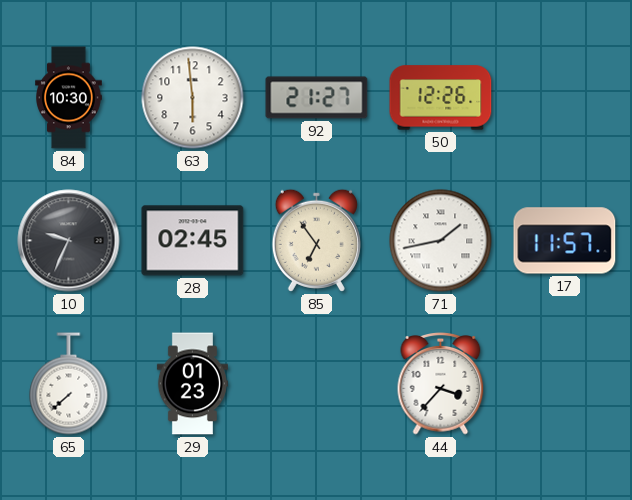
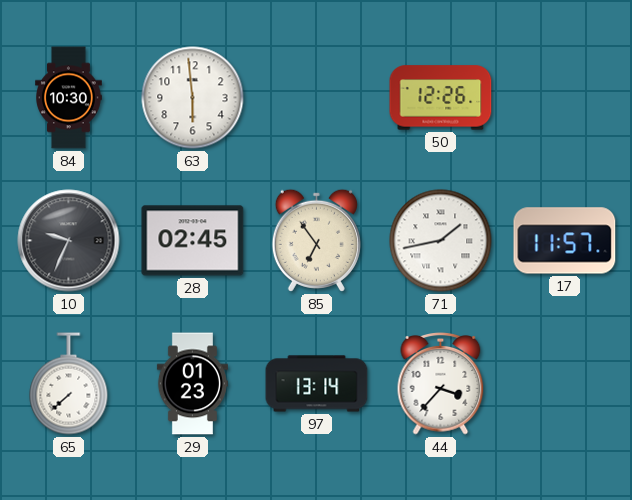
92: 21:27 -> none (317, 98)
97: none -> 13:14 (317, 384)
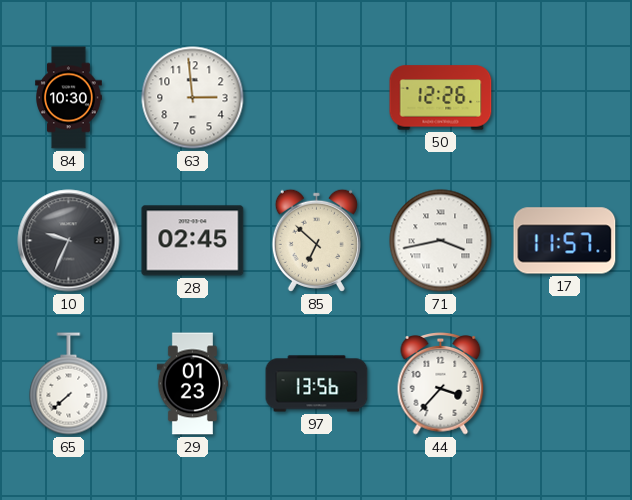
63: 5:59 -> 2:59 (193, 98)
85: 6:54 -> 6:52 (316, 240)
71: 1:43 -> 3:43 (441, 241)
97: 13:14 -> 13:56 (317, 384)
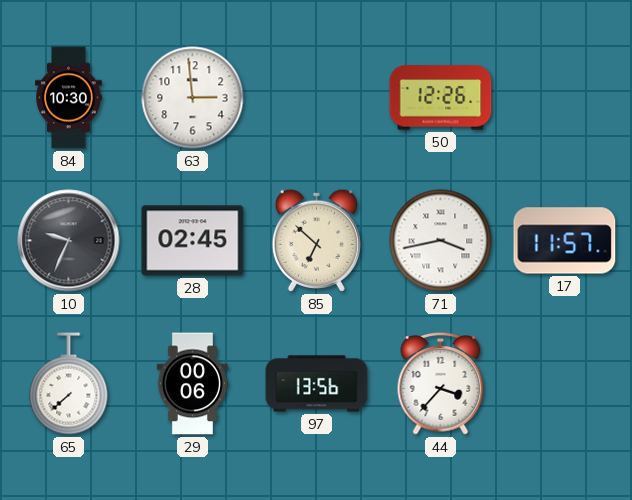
29: 01:23 -> 00:06 (192, 384)
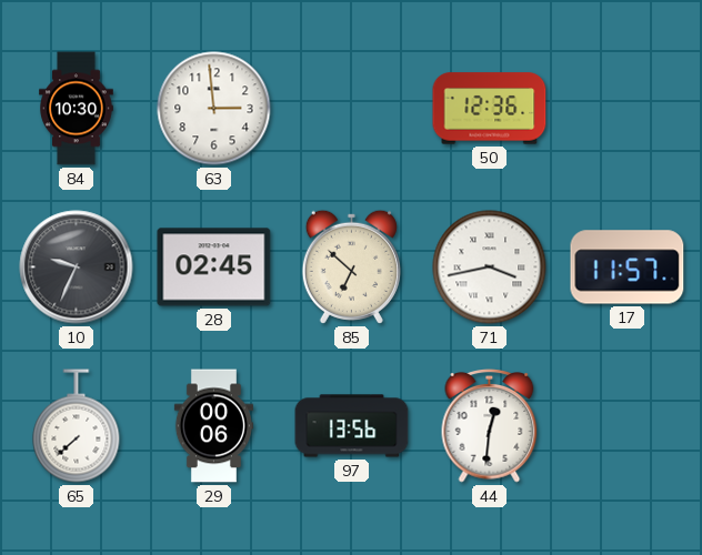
50: 12:26 -> 12:36 (490, 109)
44: 3:37 -> 12:31 (490, 426)
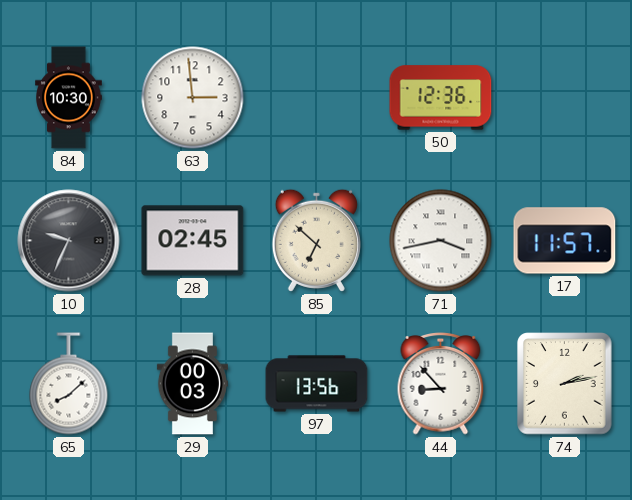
65: 7:38 -> 8:08 (69, 384)
29: 00:06 -> 00:03 (192, 384)
44: 12:31 -> 8:53 (441, 384)
74: none -> 2:13 (565, 384)
